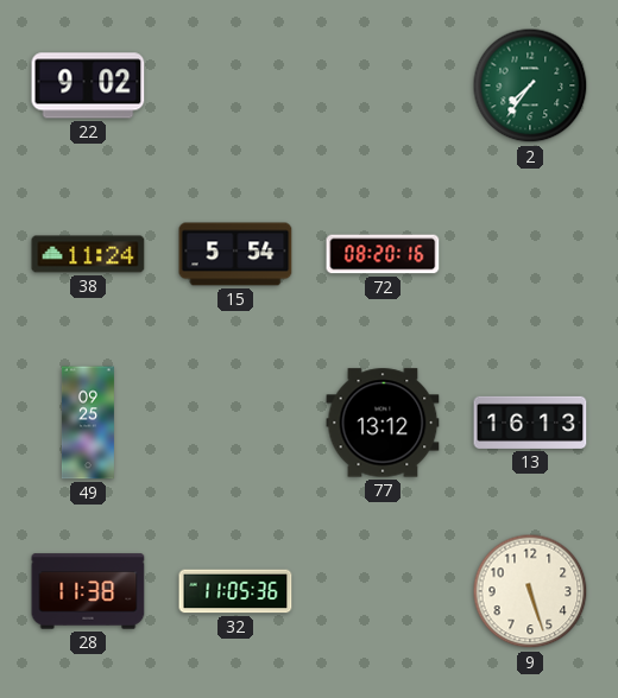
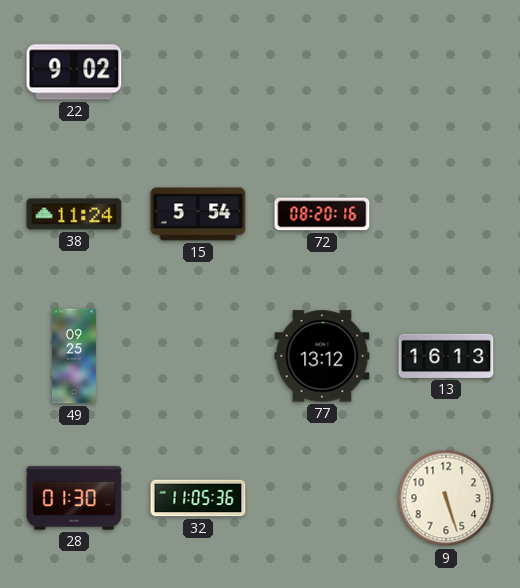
2: 7:36 -> none (530, 85)
28: 11:38 -> 01:30 (74, 498)
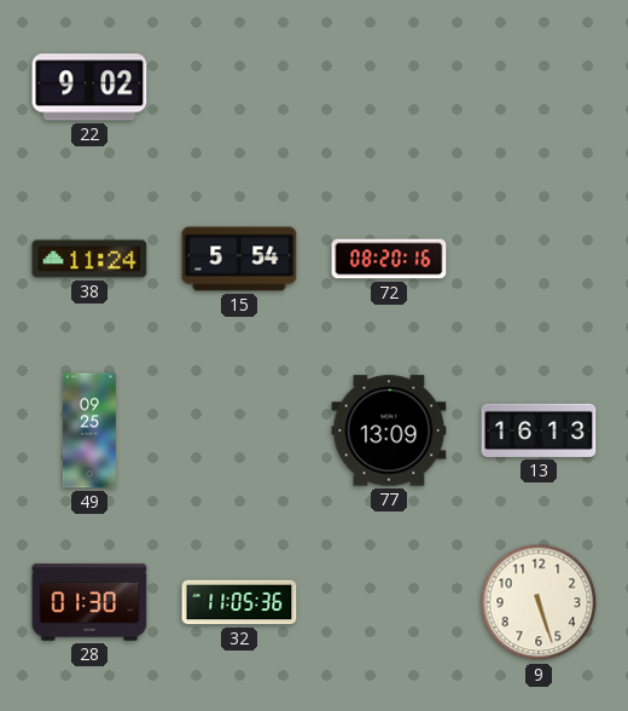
77: 13:12 -> 13:09 (389, 430)
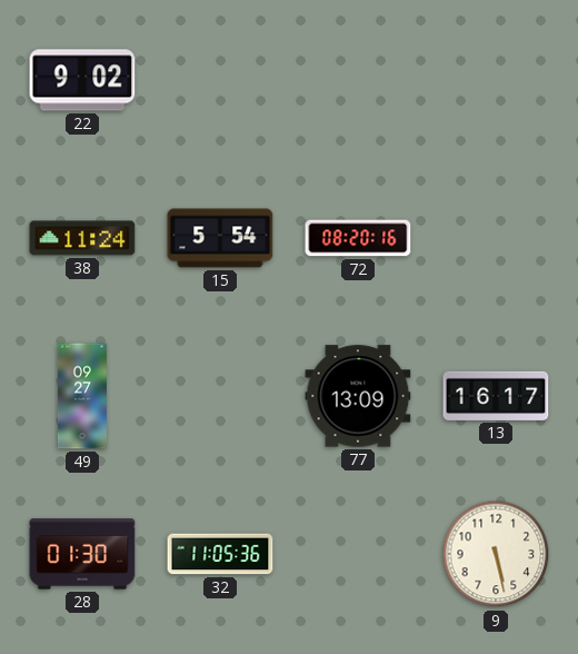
49: 09:25 -> 09:27 (82, 396)
13: 16:13 -> 16:17 (496, 396)
9: 5:27 -> 5:28 (496, 554)
